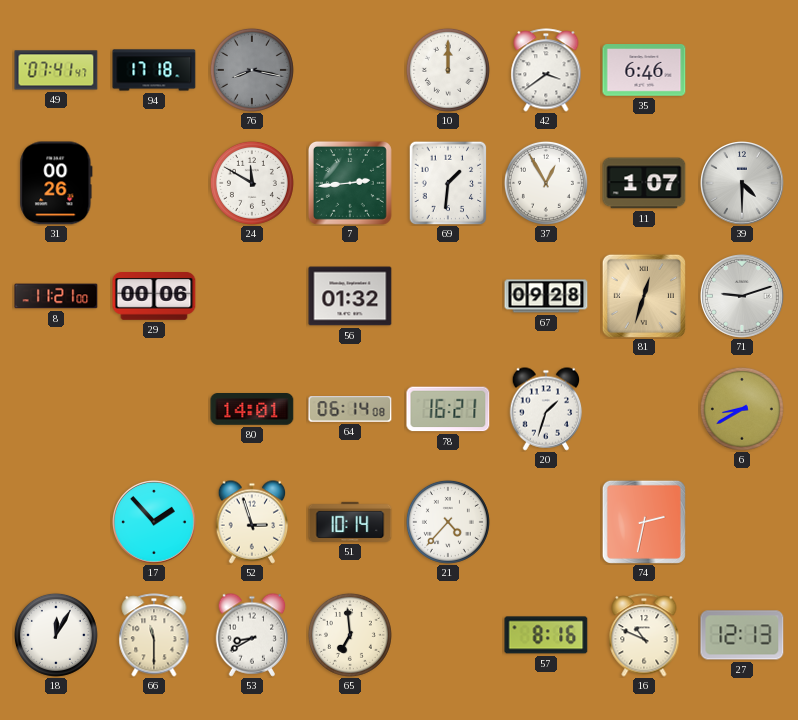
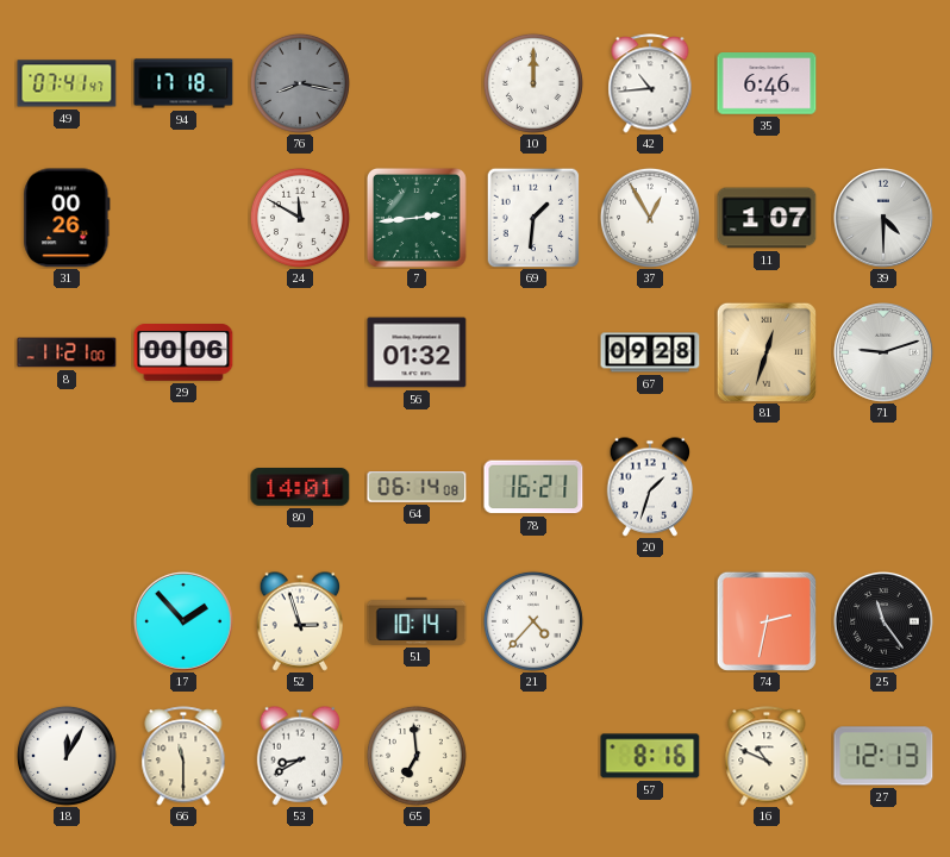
42: 3:39 -> 10:44 (650, 83)
6: 8:40 -> none (742, 409)
25: none -> 11:24 (885, 623)
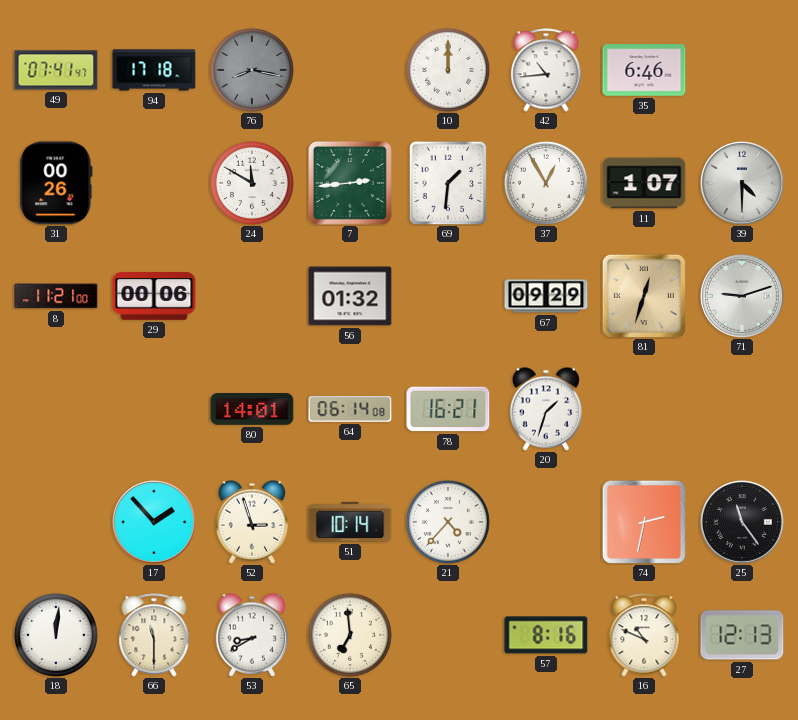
67: 09:28 -> 09:29 (546, 296)
18: 12:05 -> 12:01 (56, 635)
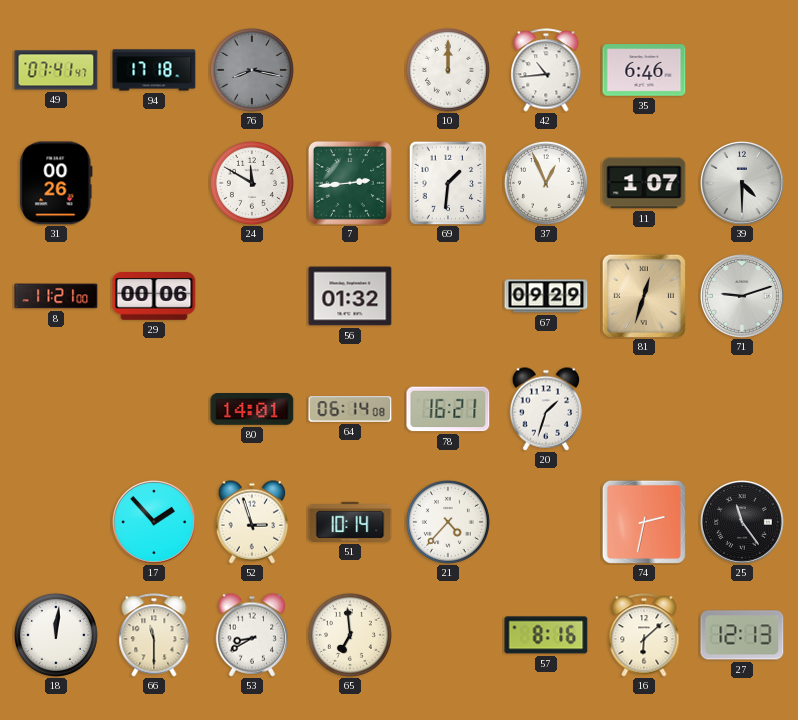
37: 12:55 -> 12:56 (546, 183)
16: 10:49 -> 6:08 (644, 635)
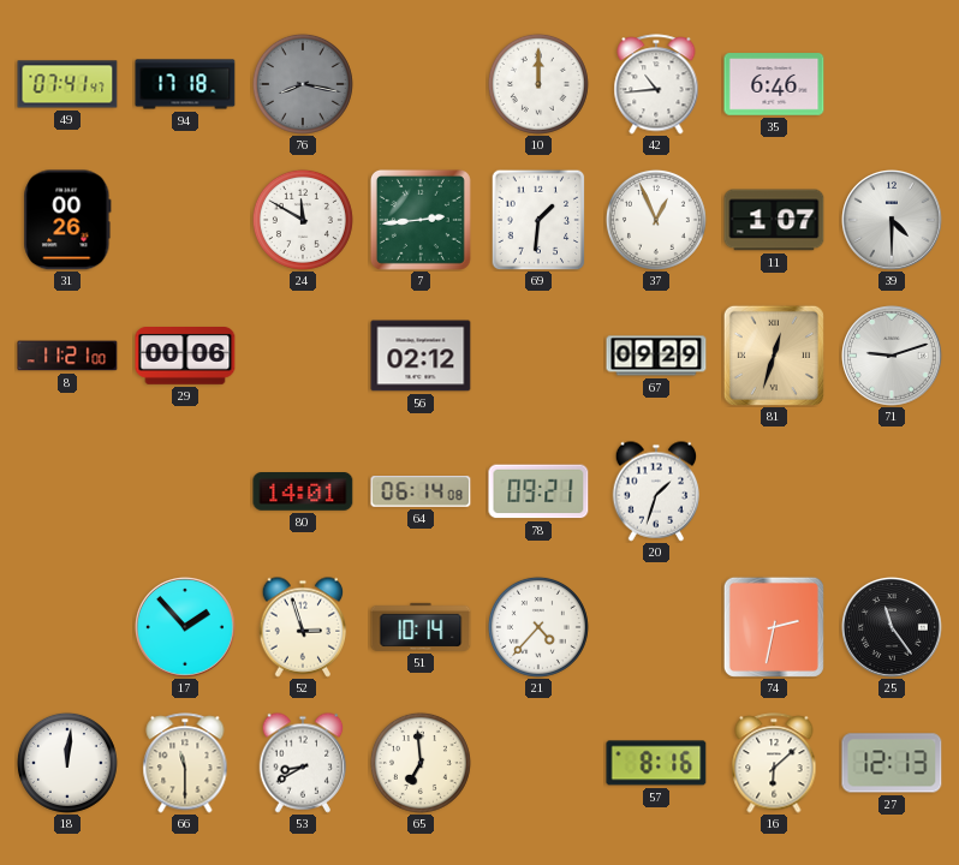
56: 01:32 -> 02:12 (421, 356)
78: 16:21 -> 09:21 (538, 491)
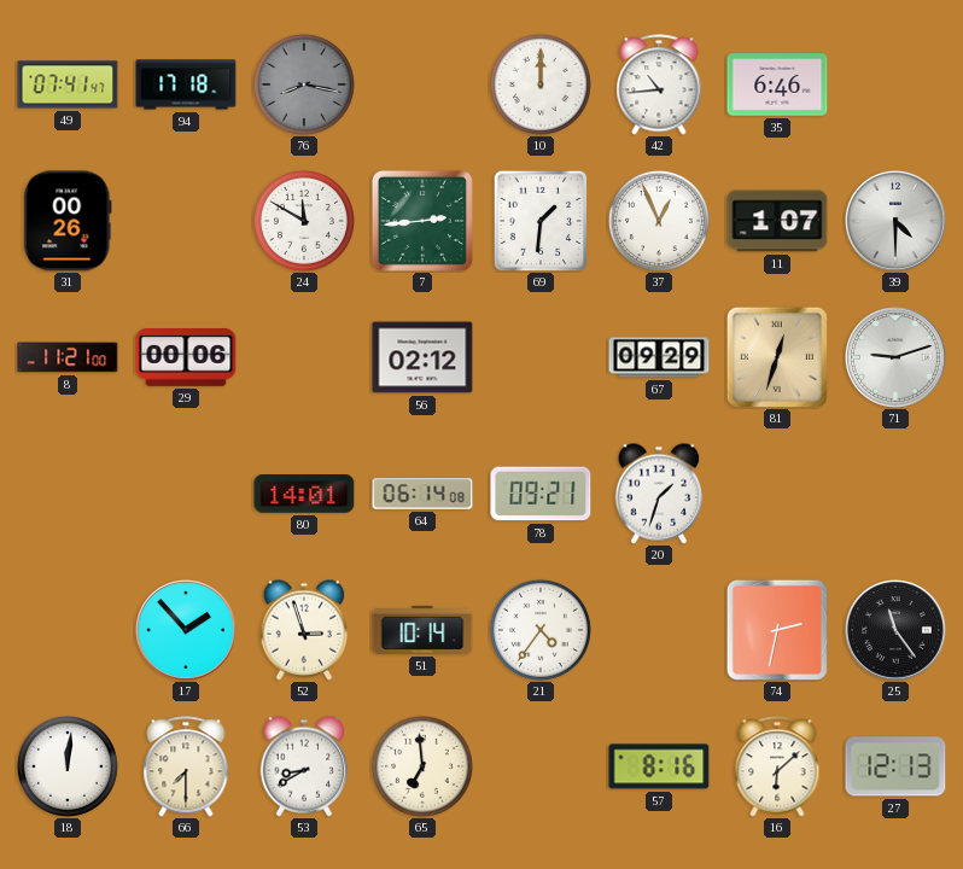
21: 4:37 -> 4:36 (541, 630)
66: 11:30 -> 7:30 (186, 766)
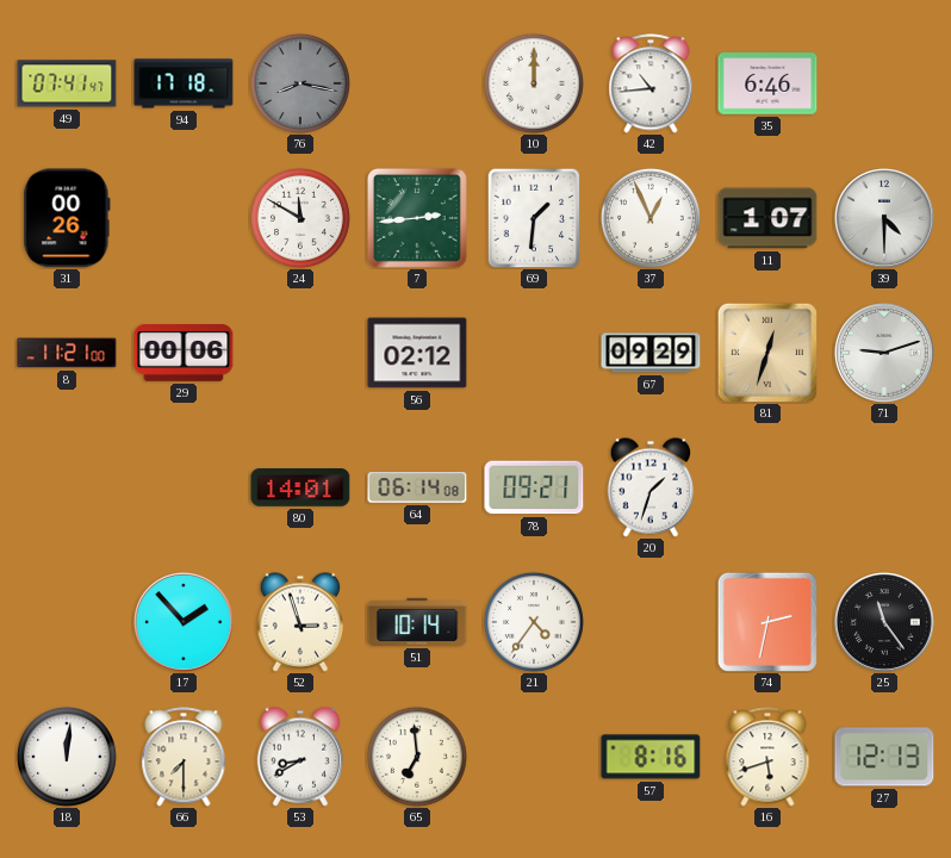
16: 6:08 -> 5:42 (767, 757)
